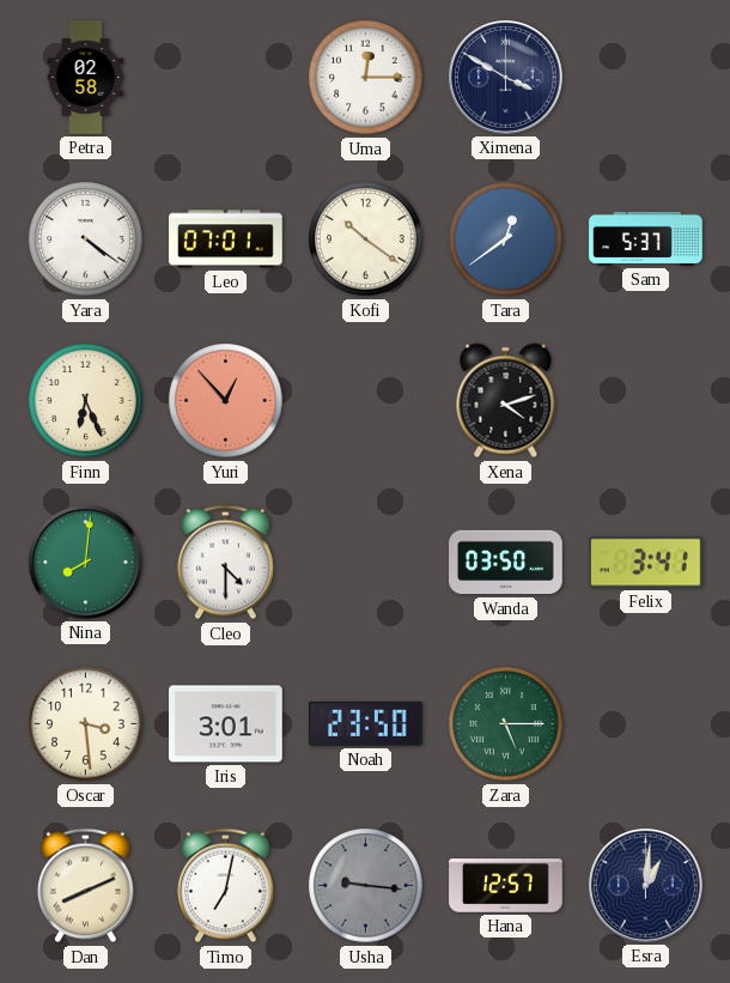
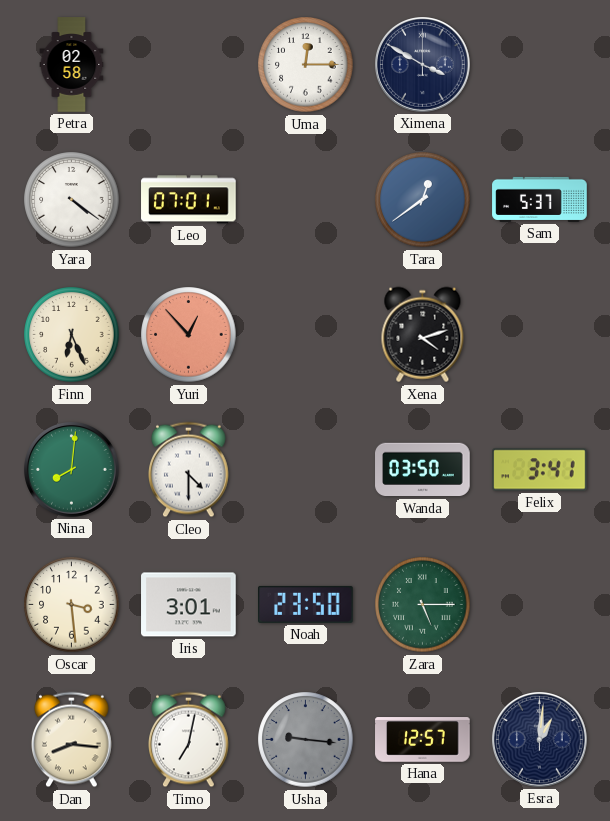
Kofi: 10:21 -> none (366, 239)
Dan: 8:11 -> 8:16 (72, 740)
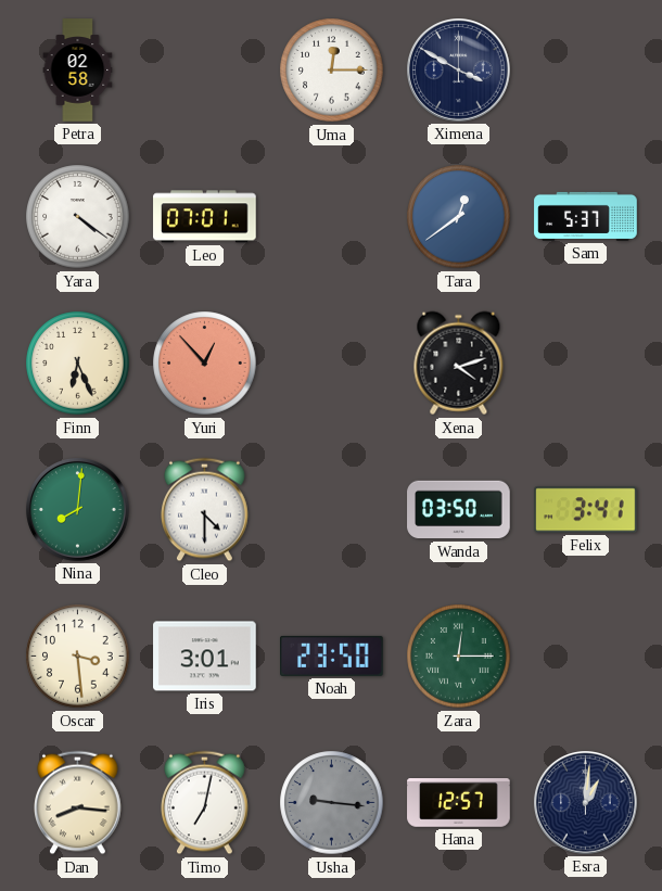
Zara: 5:15 -> 12:15 (459, 657)
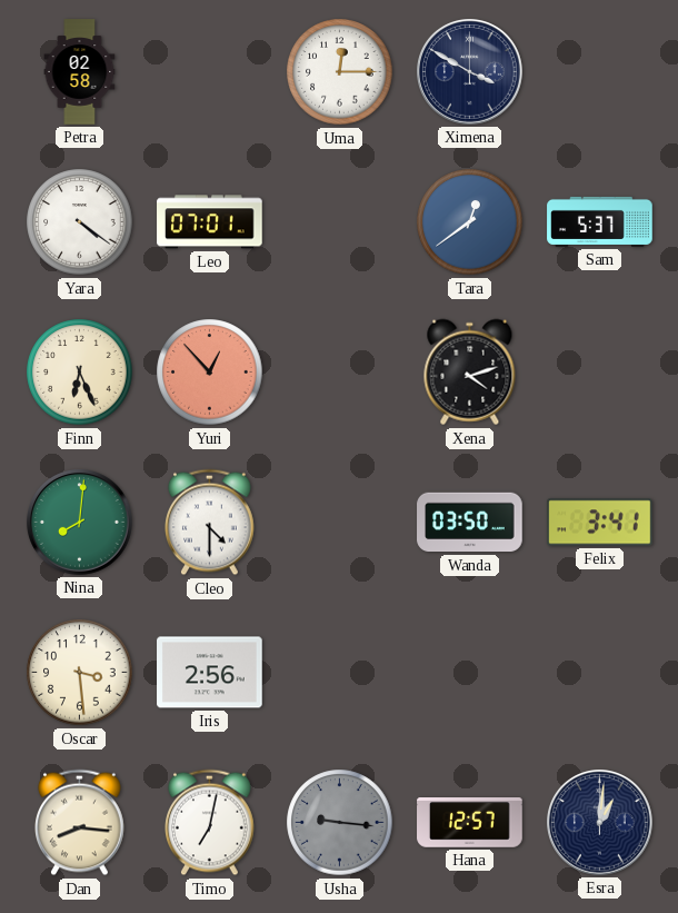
Iris: 3:01 -> 2:56 (210, 673)
Noah: 23:50 -> none (332, 655)
Zara: 12:15 -> none (459, 657)
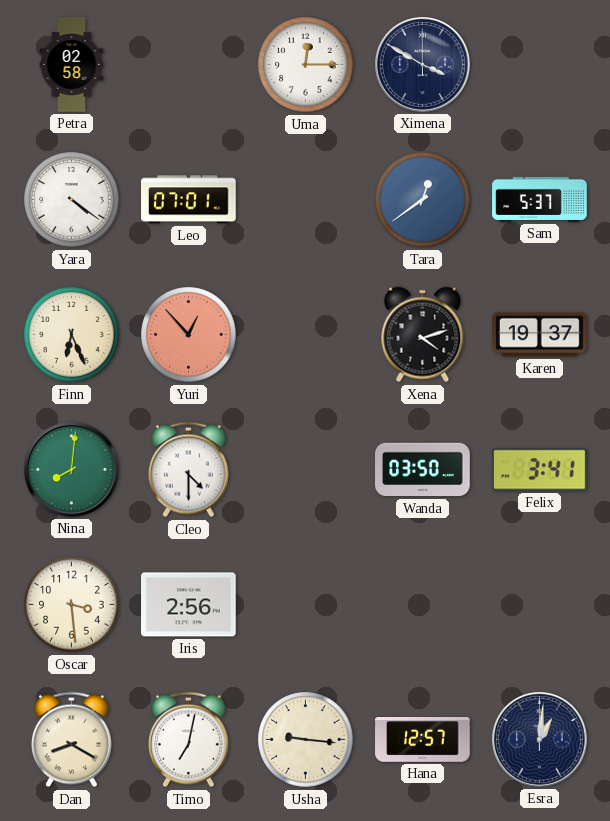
Karen: none -> 19:37 (540, 335)
Dan: 8:16 -> 8:20 (72, 740)
Usha dial: grey -> cream (306, 740)
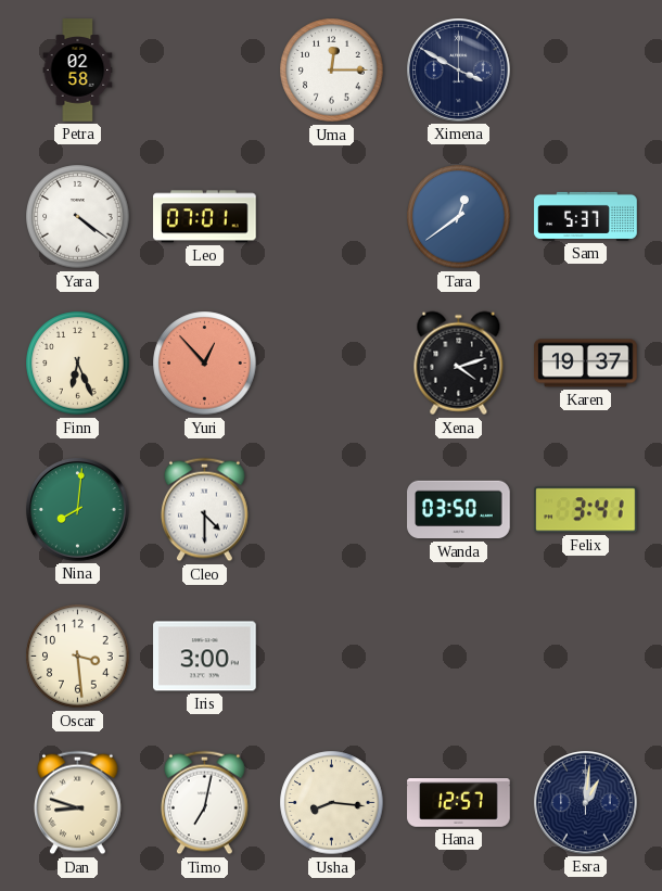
Iris: 2:56 -> 3:00 (205, 657)
Dan: 8:20 -> 8:48 (78, 803)
Usha: 9:16 -> 8:16 (332, 803)
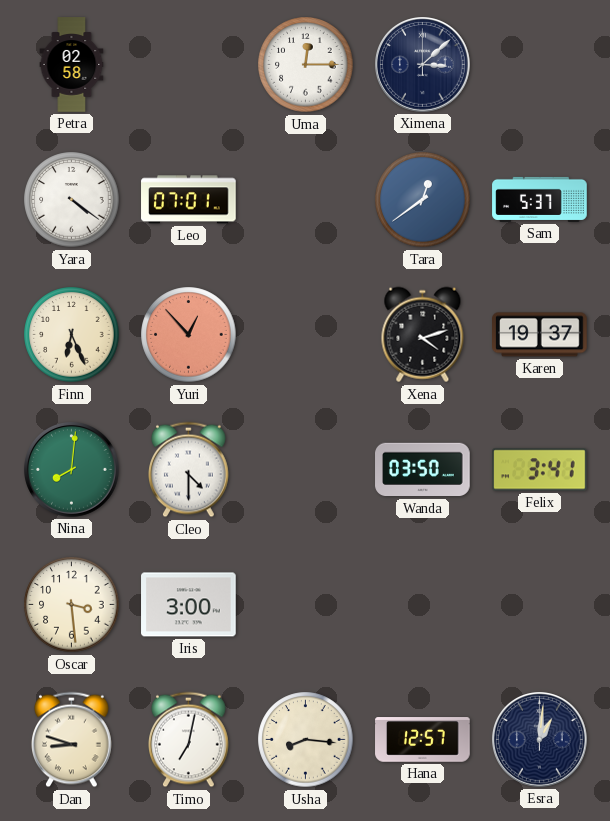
Ximena: 3:50 -> 3:08 (423, 65)
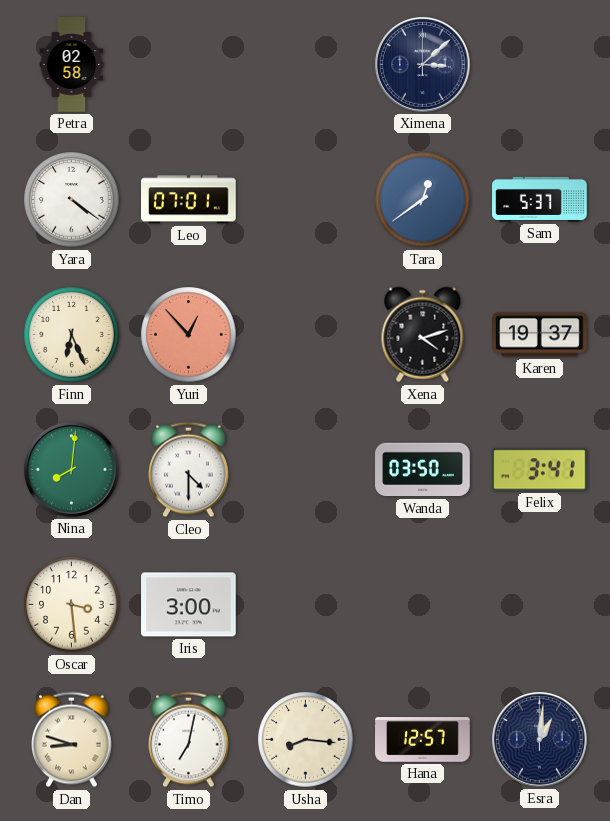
Uma: 12:15 -> none (306, 65)
